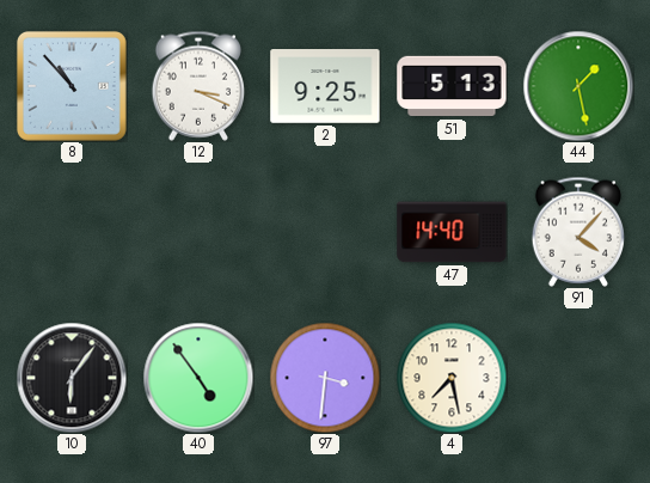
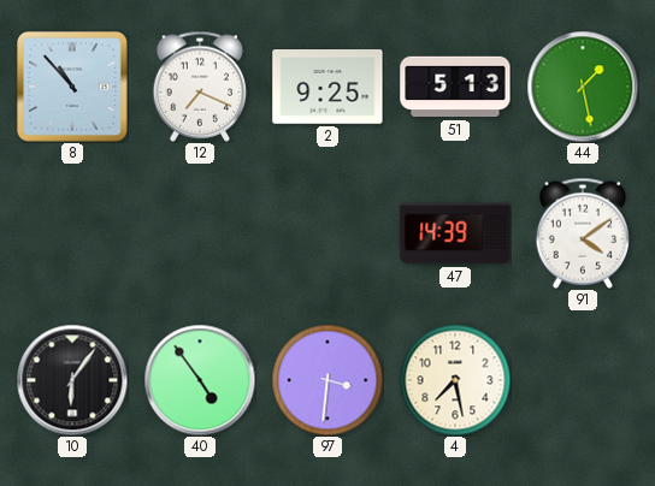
12: 3:19 -> 7:19 (199, 87)
47: 14:40 -> 14:39 (455, 233)
91: 4:07 -> 4:09 (582, 233)
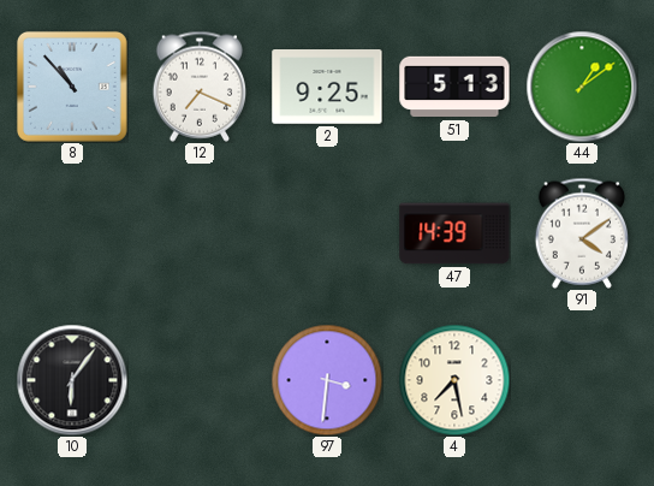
44: 1:28 -> 1:09 (582, 87)
40: 4:54 -> none (200, 380)
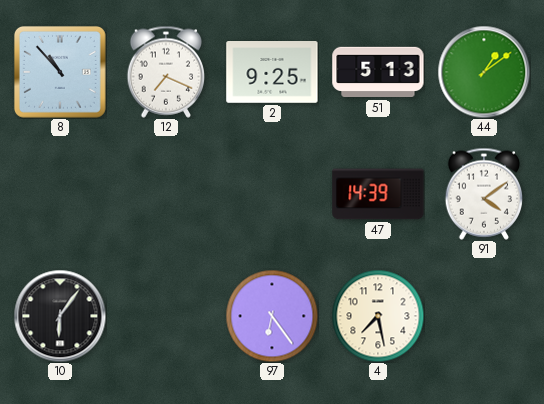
97: 3:31 -> 6:24 (272, 316)
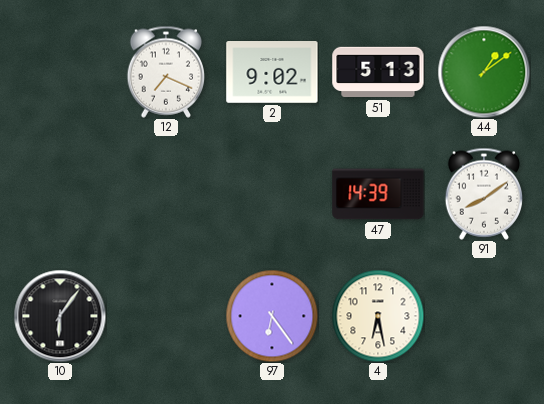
8: 10:53 -> none (60, 72)
2: 9:25 -> 9:02 (272, 72)
91: 4:09 -> 8:09 (483, 194)
4: 7:28 -> 6:28 (378, 316)
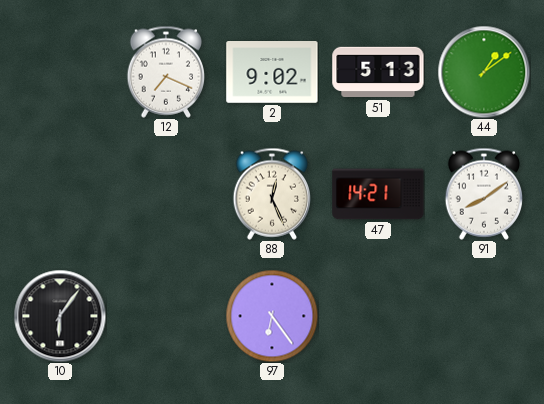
88: none -> 12:26 (271, 194)
47: 14:39 -> 14:21 (378, 194)
4: 6:28 -> none (378, 316)
